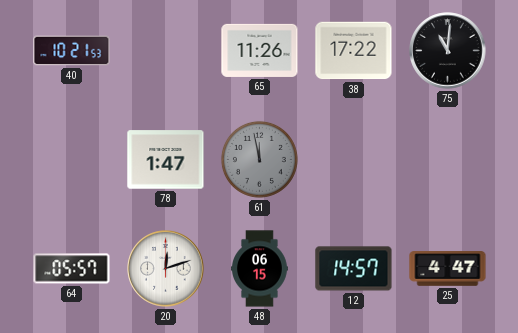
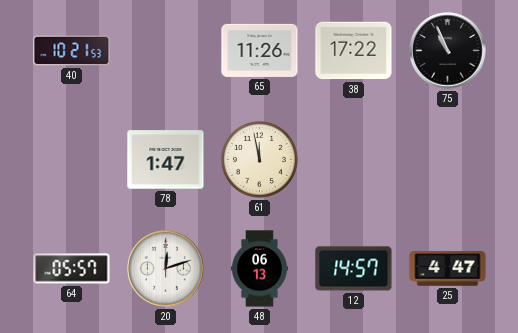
75: 11:01 -> 10:56 (448, 51)
61 dial: grey -> cream (259, 159)
48: 06:15 -> 06:13 (260, 269)
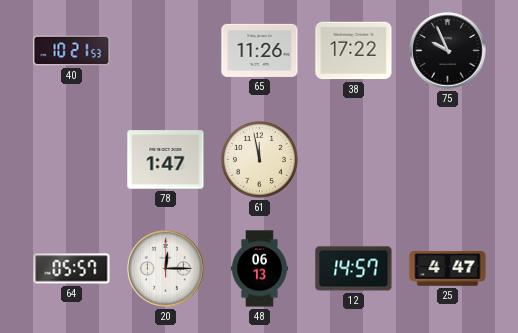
75: 10:56 -> 9:56 (448, 51)
20: 12:12 -> 12:15 (166, 269)
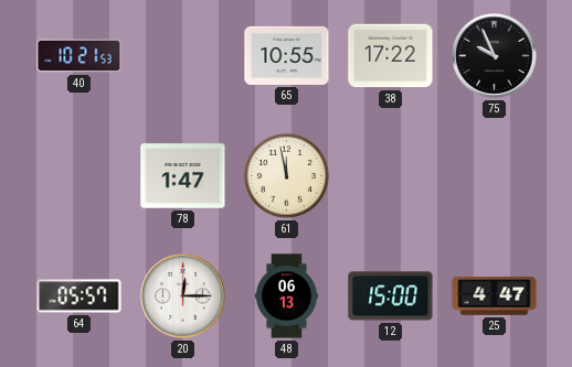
65: 11:26 -> 10:55 (287, 55)
12: 14:57 -> 15:00 (391, 296)
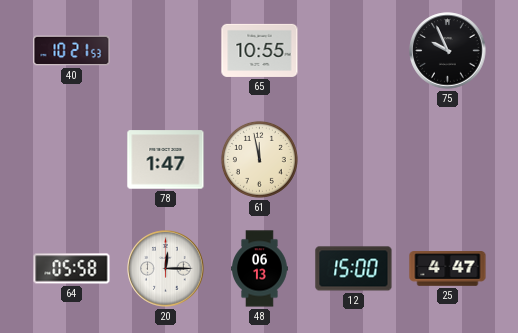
38: 17:22 -> none (391, 56)
64: 05:57 -> 05:58 (72, 269)
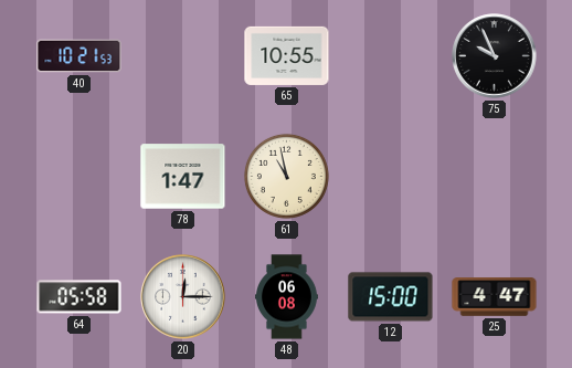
61: 11:58 -> 10:58 (286, 176)
48: 06:13 -> 06:08 (287, 297)
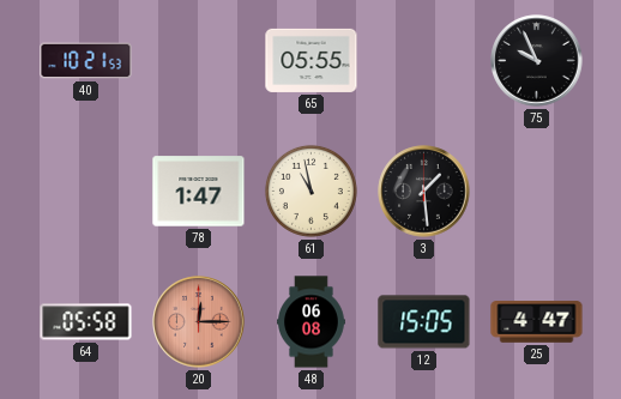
65: 10:55 -> 05:55 (312, 60)
3: none -> 1:29 (424, 192)
20 dial: white -> salmon (199, 322)
12: 15:00 -> 15:05 (424, 322)
